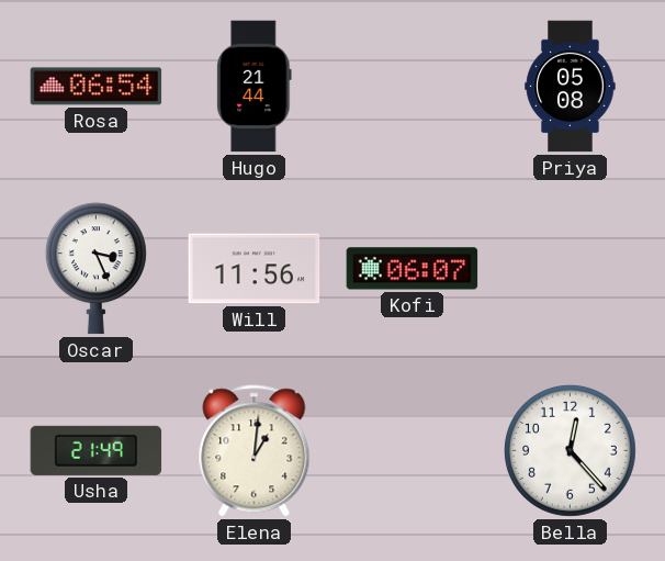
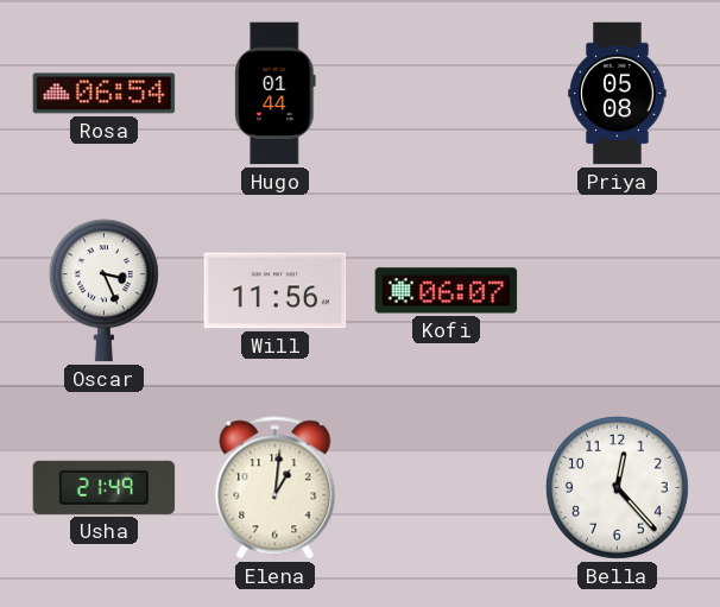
Hugo: 21:44 -> 01:44 (276, 94)
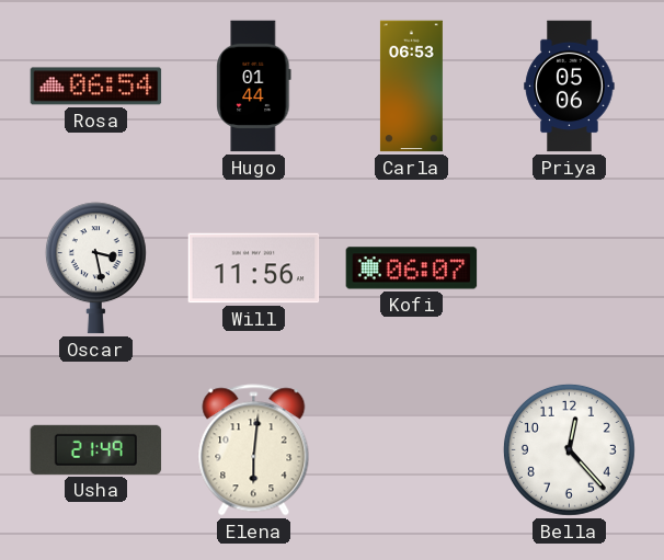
Carla: none -> 06:53 (411, 87)
Priya: 05:08 -> 05:06 (570, 87)
Oscar: 3:26 -> 3:28 (95, 268)
Elena: 1:01 -> 6:01 (254, 450)
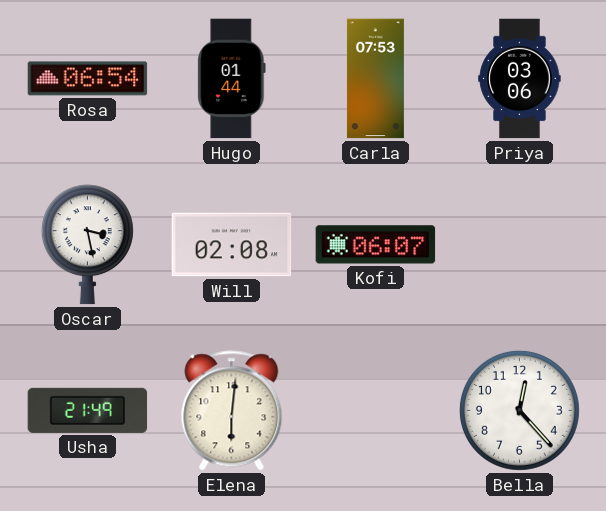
Carla: 06:53 -> 07:53 (375, 79)
Priya: 05:06 -> 03:06 (520, 79)
Will: 11:56 -> 02:08 (232, 245)
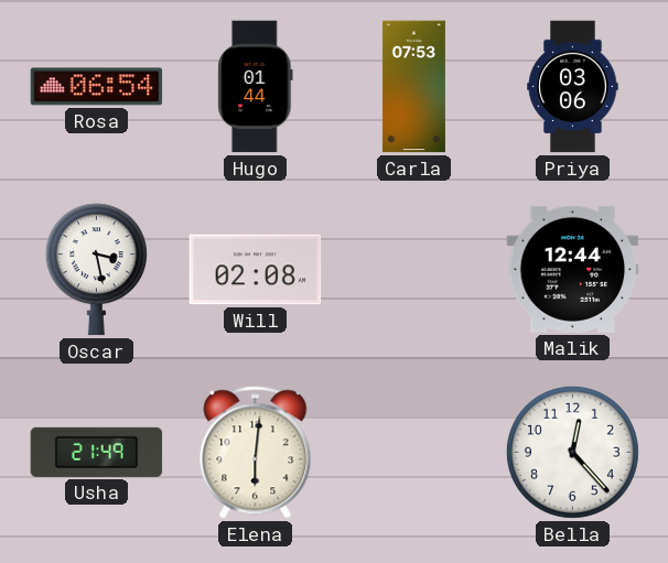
Kofi: 06:07 -> none (376, 245)
Malik: none -> 12:44 (573, 269)
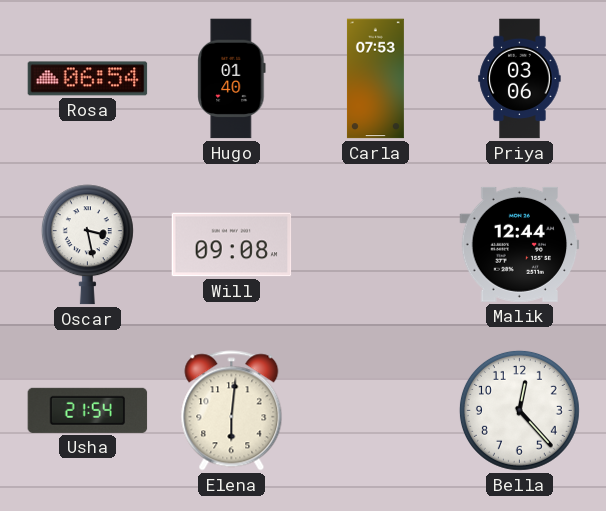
Hugo: 01:44 -> 01:40 (232, 79)
Will: 02:08 -> 09:08 (232, 245)
Usha: 21:49 -> 21:54 (88, 410)
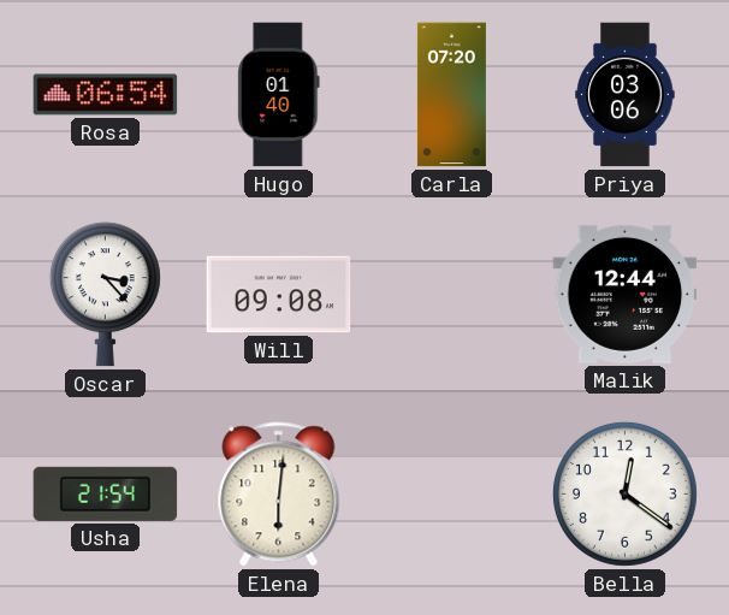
Carla: 07:53 -> 07:20 (451, 95)
Oscar: 3:28 -> 3:23 (105, 295)
Bella: 12:23 -> 12:21 (624, 493)
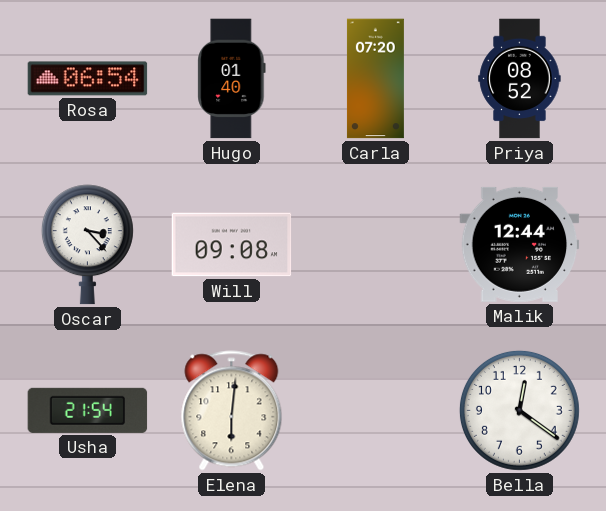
Priya: 03:06 -> 08:52 (520, 79)
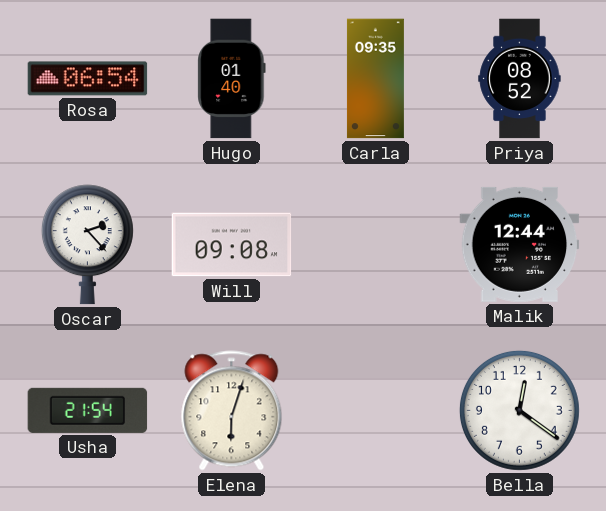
Carla: 07:20 -> 09:35 (375, 79)
Oscar: 3:23 -> 2:23 (87, 245)
Elena: 6:01 -> 6:03 (232, 411)
